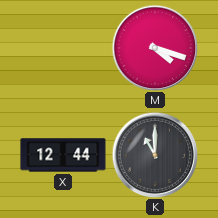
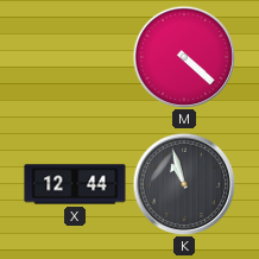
M: 4:18 -> 4:22 (184, 57)
K: 11:00 -> 10:57 (184, 184)
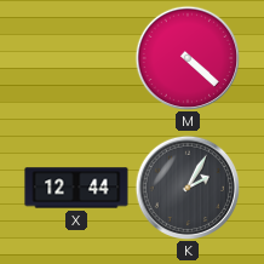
K: 10:57 -> 2:05 (188, 188)
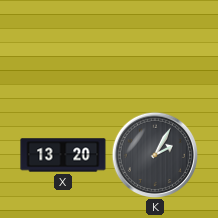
M: 4:22 -> none (188, 58)
X: 12:44 -> 13:20 (63, 155)
